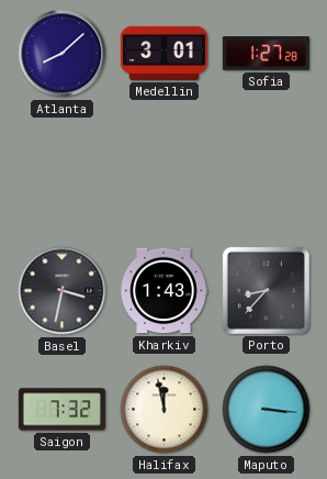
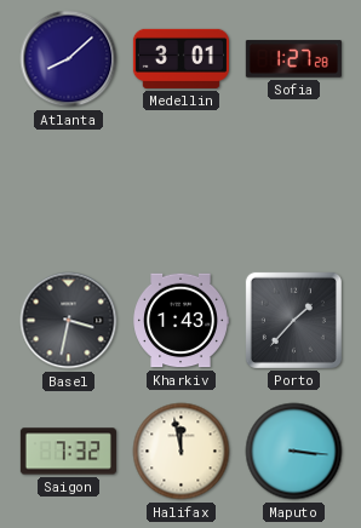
Porto: 8:37 -> 1:37 (293, 320)
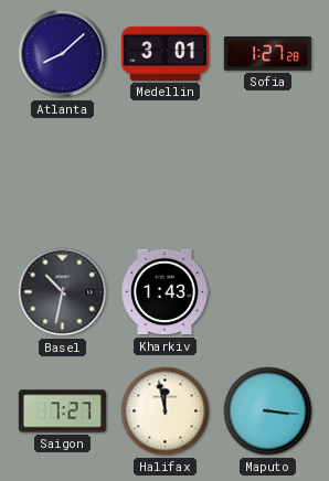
Basel: 3:32 -> 10:32 (63, 292)
Porto: 1:37 -> none (293, 320)
Saigon: 7:32 -> 7:27 (62, 411)
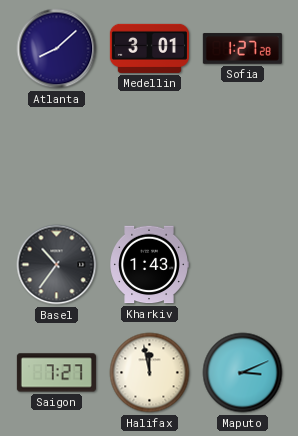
Basel: 10:32 -> 10:36 (57, 265)
Maputo: 3:16 -> 3:11 (243, 373)
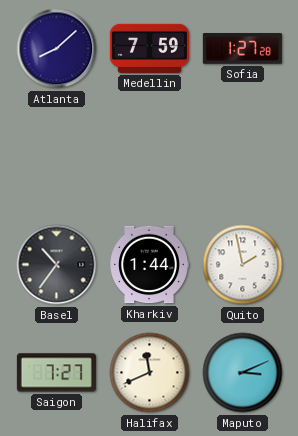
Medellin: 3:01 -> 7:59 (149, 48)
Kharkiv: 1:43 -> 1:44 (149, 265)
Quito: none -> 1:58 (243, 265)
Halifax: 11:58 -> 11:41 (150, 373)
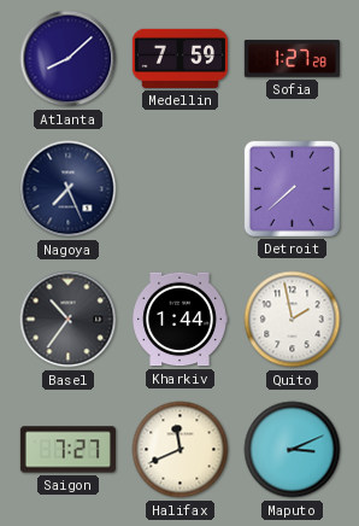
Nagoya: none -> 7:26 (69, 189)
Detroit: none -> 7:38 (292, 188)
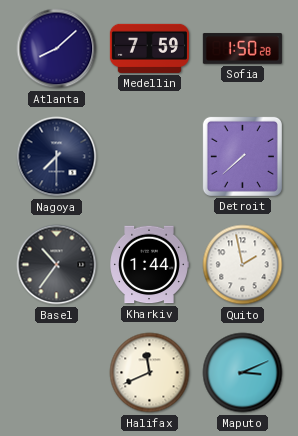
Sofia: 1:27 -> 1:50 (242, 49)
Nagoya: 7:26 -> 7:30 (57, 157)
Saigon: 7:27 -> none (67, 450)
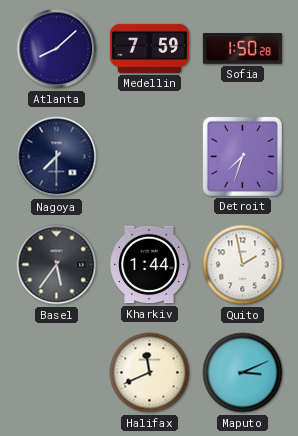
Detroit: 7:38 -> 7:33 (242, 156)
Basel: 10:36 -> 5:36 (57, 265)
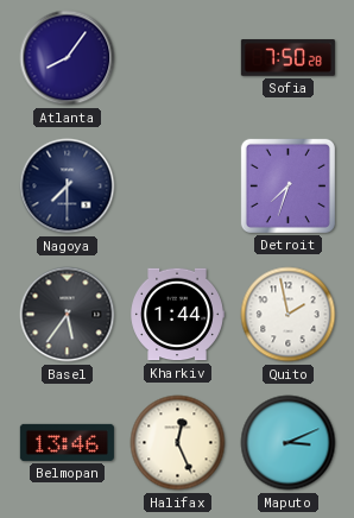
Atlanta: 8:08 -> 8:06 (68, 58)
Medellin: 7:59 -> none (149, 48)
Sofia: 1:50 -> 7:50 (287, 58)
Belmopan: none -> 13:46 (67, 442)
Halifax: 11:41 -> 12:26 (178, 443)
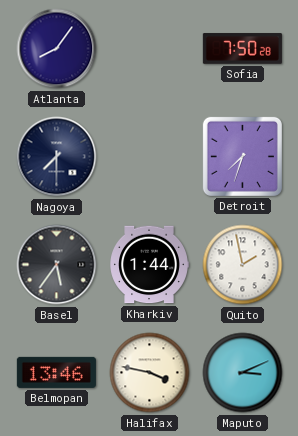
Halifax: 12:26 -> 3:47 (150, 373)
